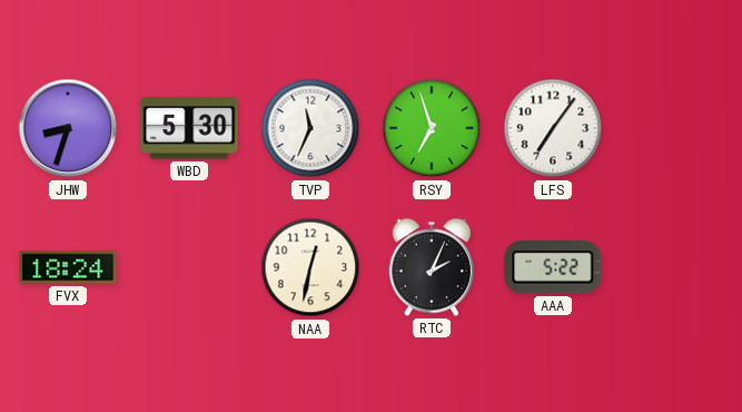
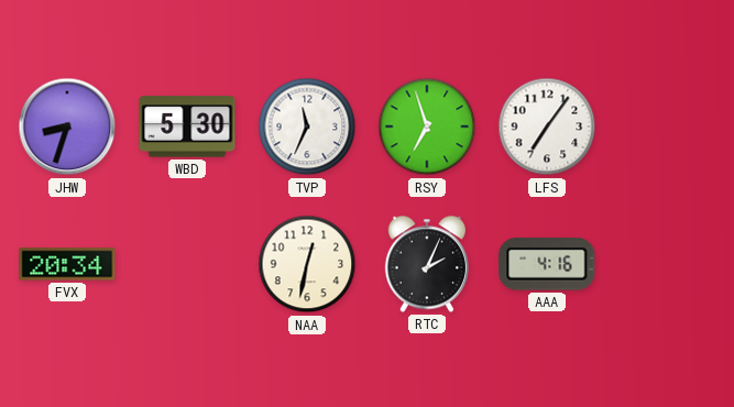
FVX: 18:24 -> 20:34 (67, 264)
AAA: 5:22 -> 4:16 (547, 264)
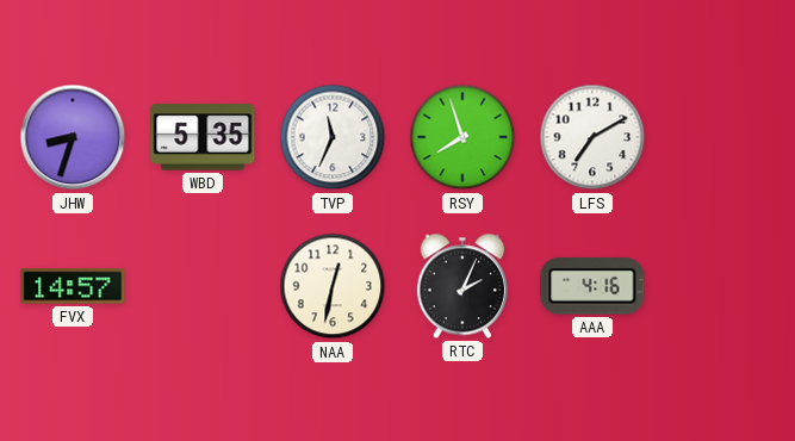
WBD: 5:30 -> 5:35 (203, 137)
RSY: 6:57 -> 7:57 (462, 137)
LFS: 7:06 -> 7:10 (592, 137)
FVX: 20:34 -> 14:57 (73, 286)
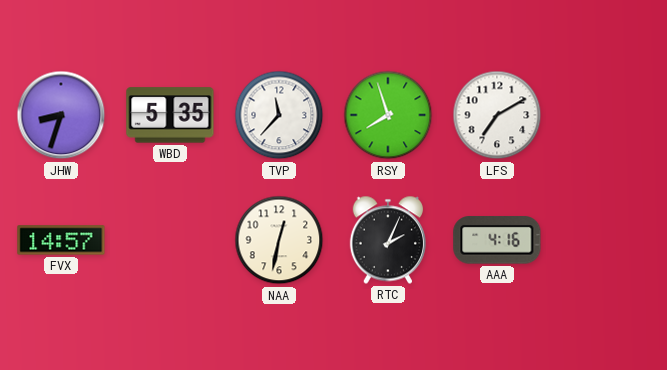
TVP: 11:34 -> 11:37 (279, 115)
